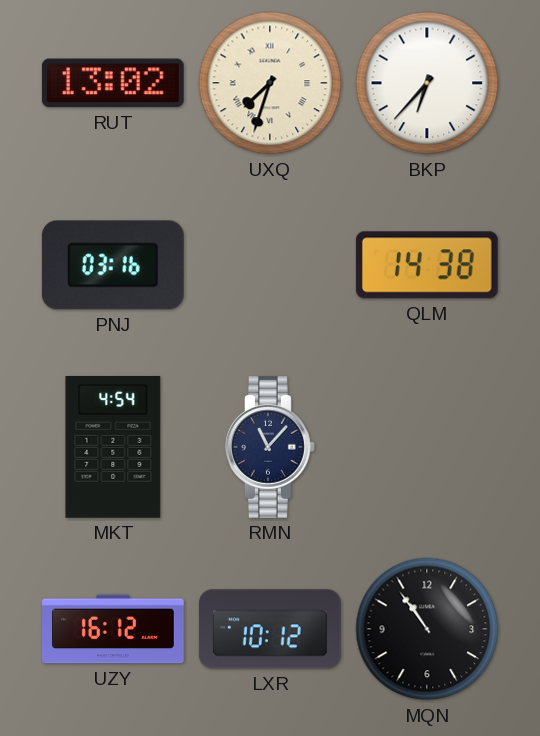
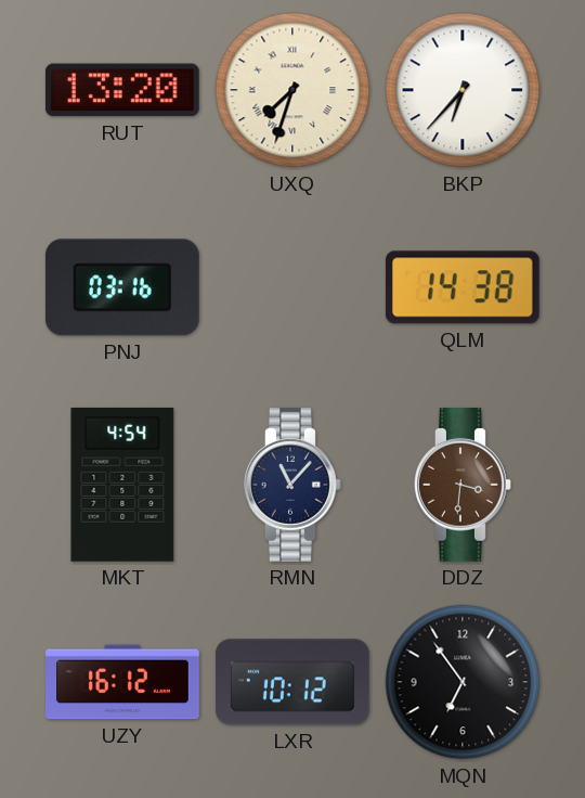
RUT: 13:02 -> 13:20 (122, 90)
DDZ: none -> 3:31 (464, 486)
MQN: 10:54 -> 6:54 (463, 682)
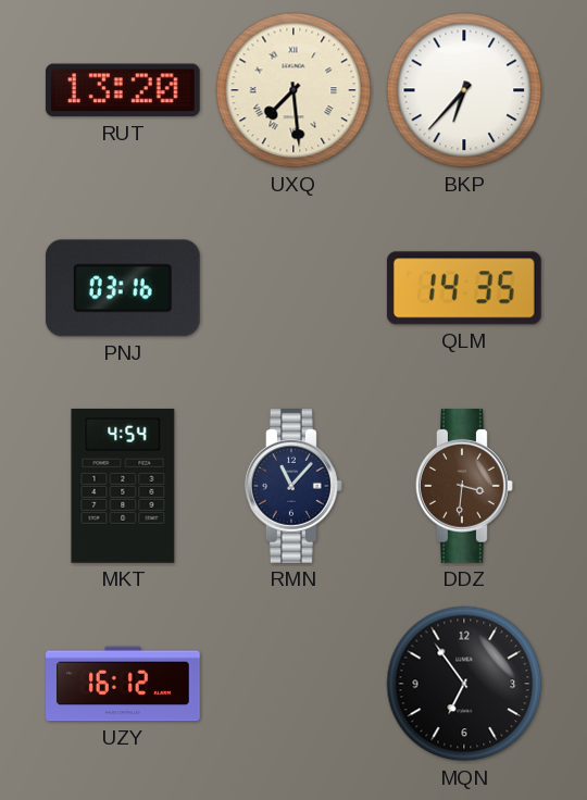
UXQ: 7:33 -> 7:29 (293, 90)
QLM: 14:38 -> 14:35 (464, 288)
LXR: 10:12 -> none (292, 682)
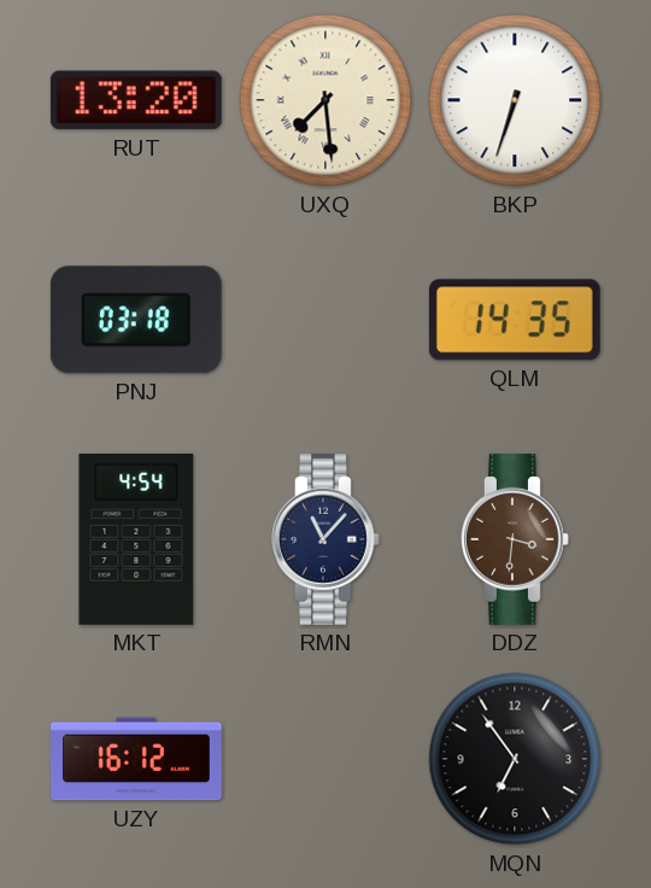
BKP: 6:37 -> 6:33 (515, 100)
PNJ: 03:16 -> 03:18 (136, 320)
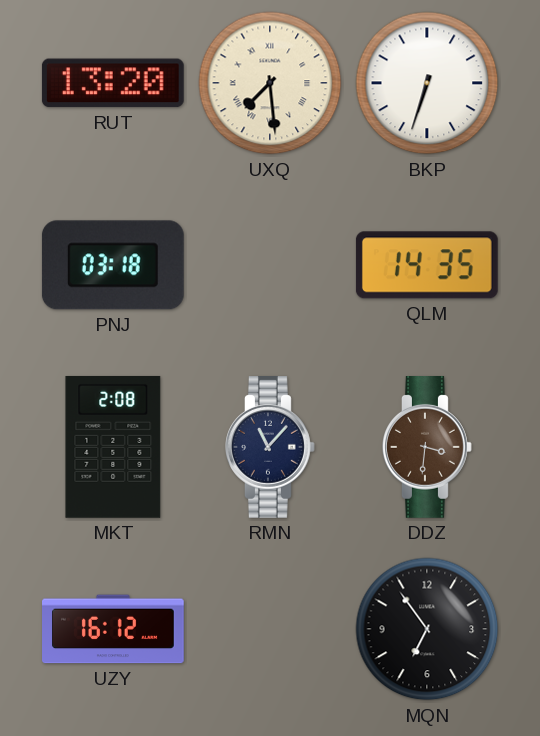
MKT: 4:54 -> 2:08 (113, 447)
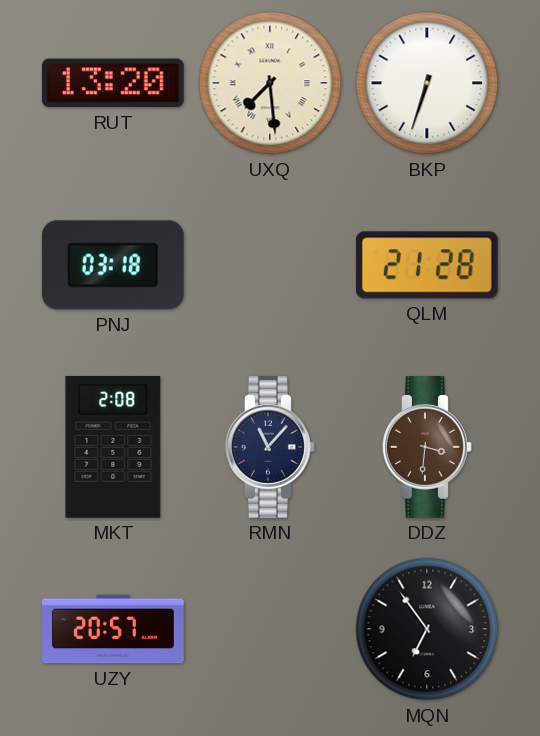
QLM: 14:35 -> 21:28 (427, 265)
UZY: 16:12 -> 20:57 (114, 629)
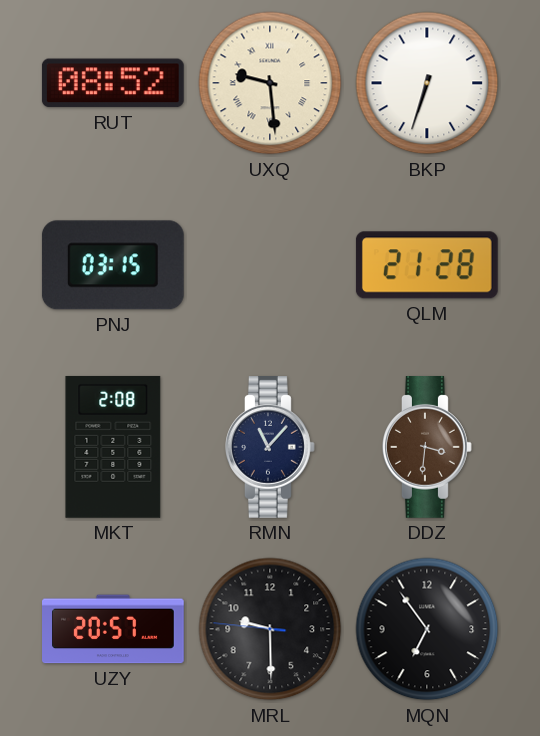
RUT: 13:20 -> 08:52 (113, 83)
UXQ: 7:29 -> 9:29 (270, 83)
PNJ: 03:18 -> 03:15 (113, 265)
MRL: none -> 9:29 (270, 629)
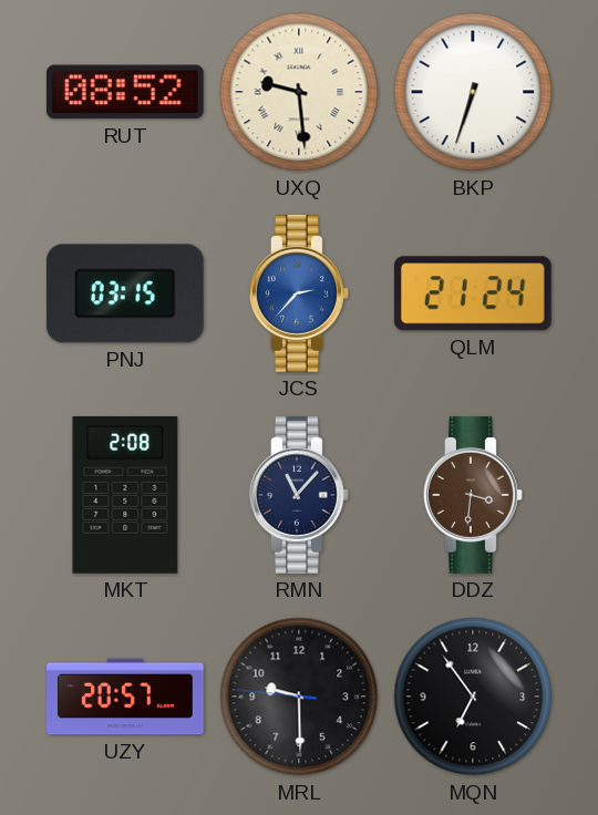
JCS: none -> 2:37 (300, 295)
QLM: 21:28 -> 21:24 (473, 293)
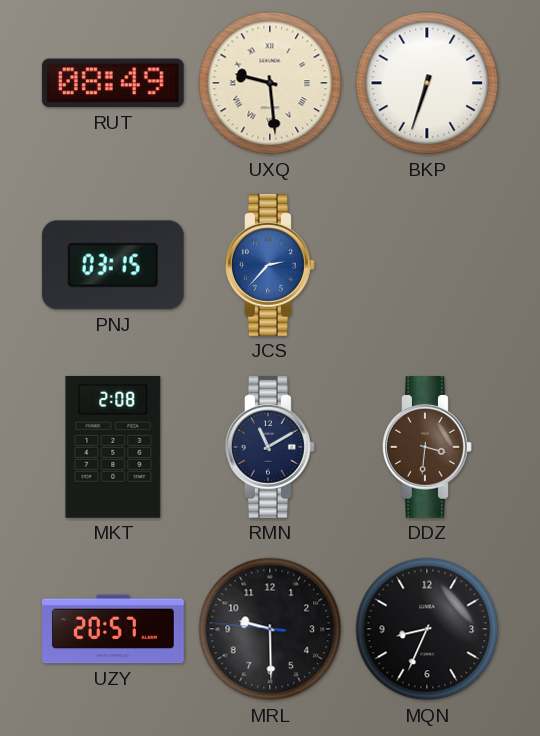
RUT: 08:52 -> 08:49 (113, 83)
QLM: 21:24 -> none (473, 293)
RMN: 11:07 -> 11:10 (271, 448)
MQN: 6:54 -> 8:34 (427, 629)
